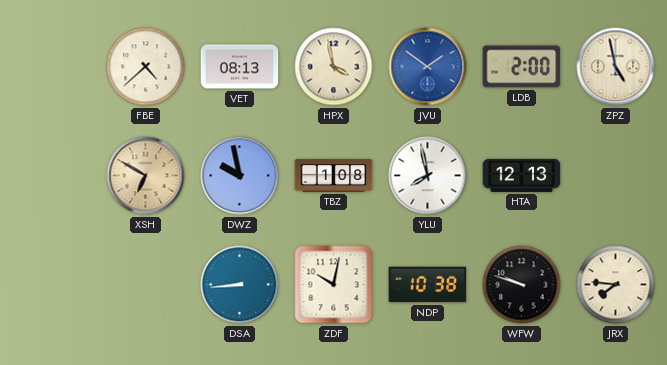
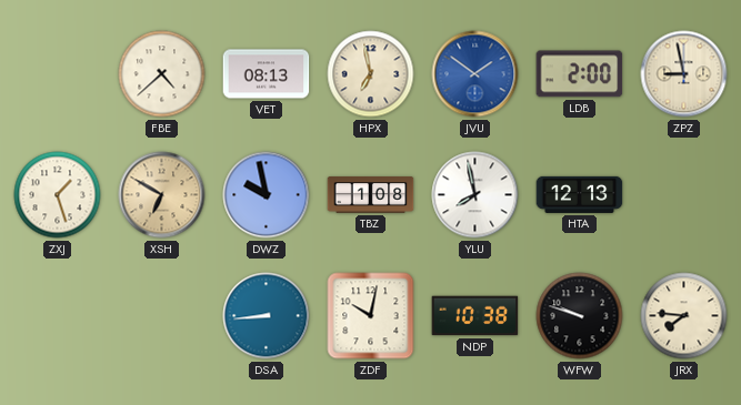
HPX: 3:58 -> 6:58 (371, 74)
ZPZ: 4:58 -> 8:58 (684, 74)
ZXJ: none -> 1:27 (58, 195)
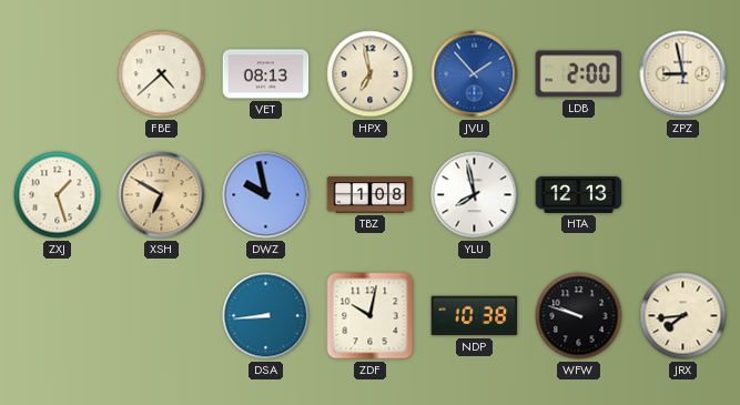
JVU: 1:51 -> 1:53 (475, 74)
JRX: 7:46 -> 7:44 (683, 316)
